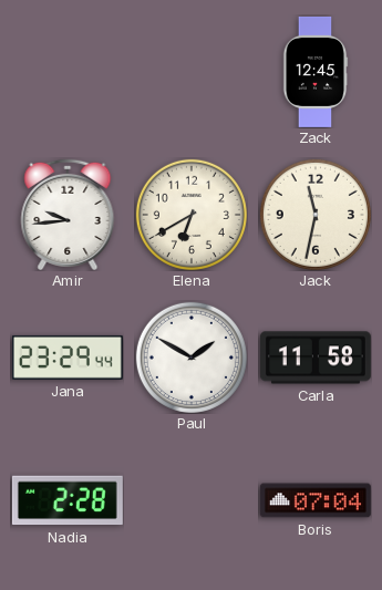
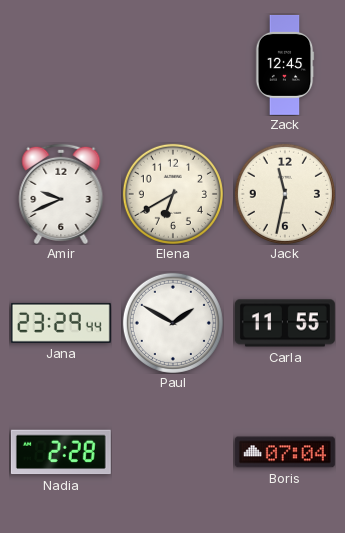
Amir: 9:44 -> 9:41 (61, 193)
Carla: 11:58 -> 11:55 (285, 323)
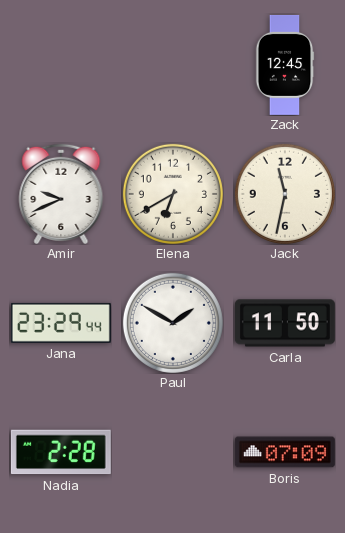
Carla: 11:55 -> 11:50 (285, 323)
Boris: 07:04 -> 07:09 (285, 452)
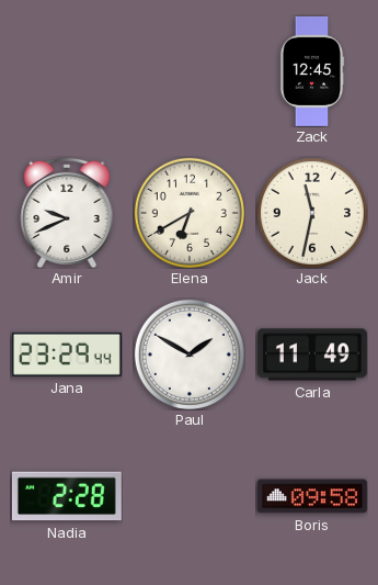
Carla: 11:50 -> 11:49 (312, 355)
Boris: 07:09 -> 09:58 (312, 496)
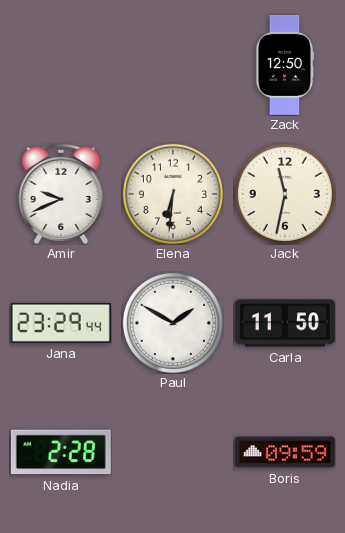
Zack: 12:45 -> 12:50 (285, 65)
Elena: 6:40 -> 6:31 (173, 194)
Carla: 11:49 -> 11:50 (285, 323)
Boris: 09:58 -> 09:59 (285, 452)
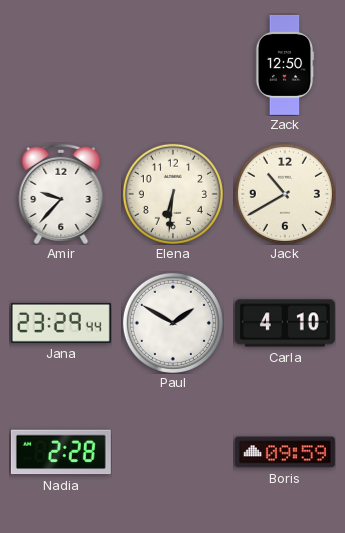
Amir: 9:41 -> 9:37 (61, 193)
Jack: 11:32 -> 10:40 (285, 194)
Carla: 11:50 -> 4:10 (285, 323)
